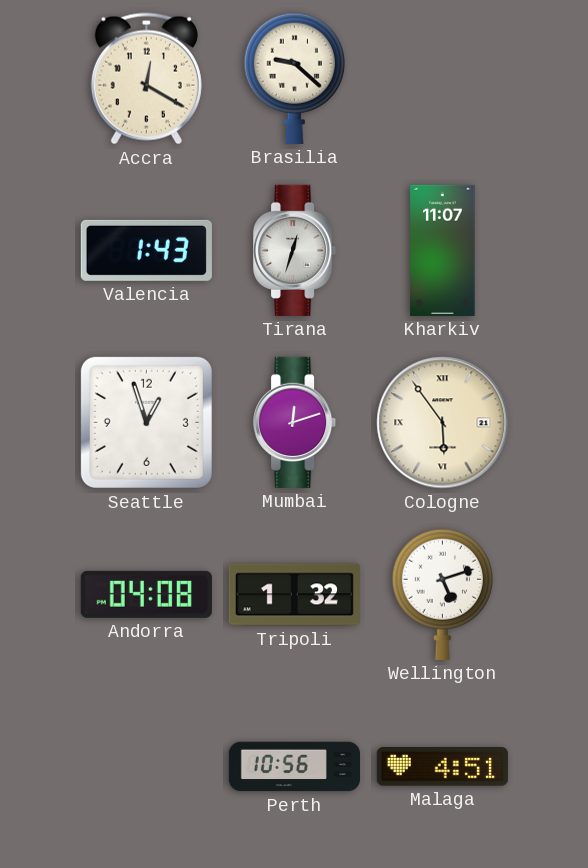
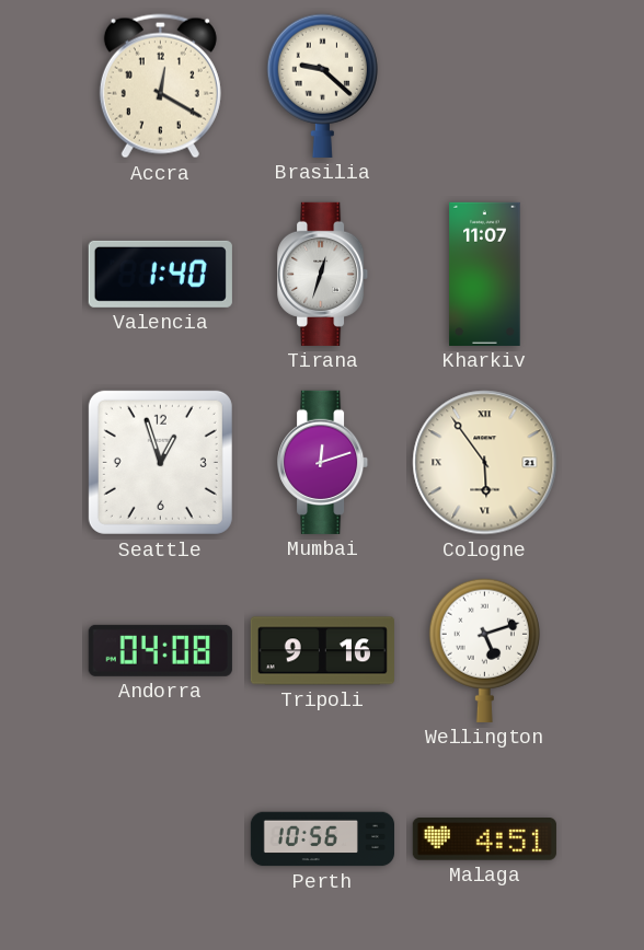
Valencia: 1:43 -> 1:40 (160, 274)
Tripoli: 1:32 -> 9:16 (322, 651)
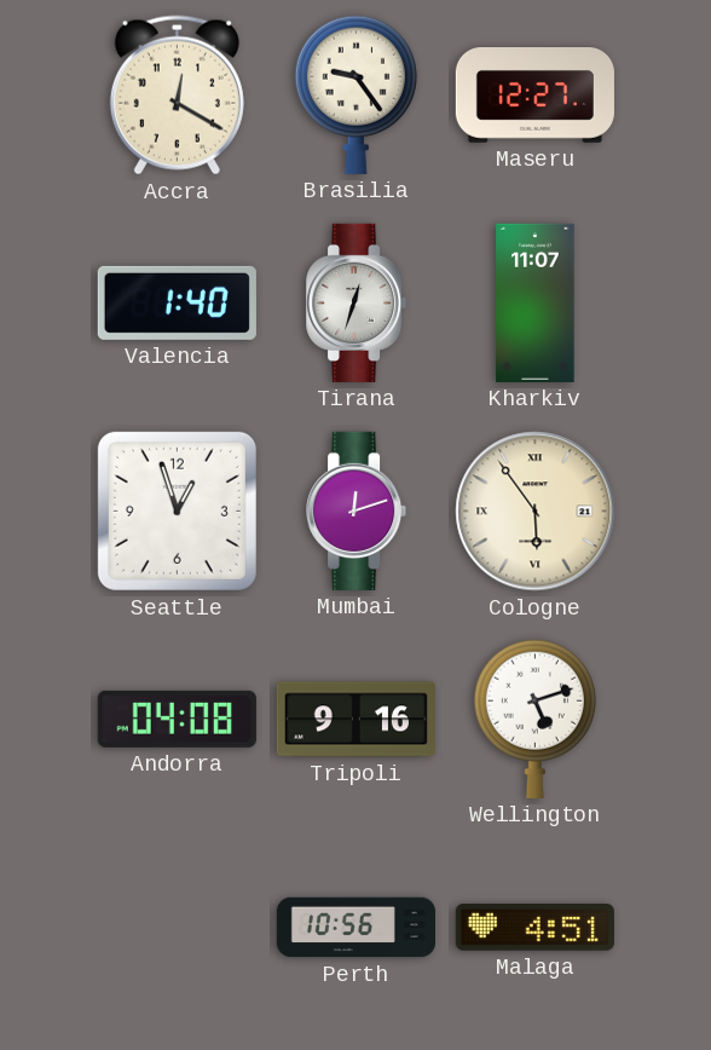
Brasilia: 9:22 -> 9:24 (355, 94)
Maseru: none -> 12:27 (534, 96)
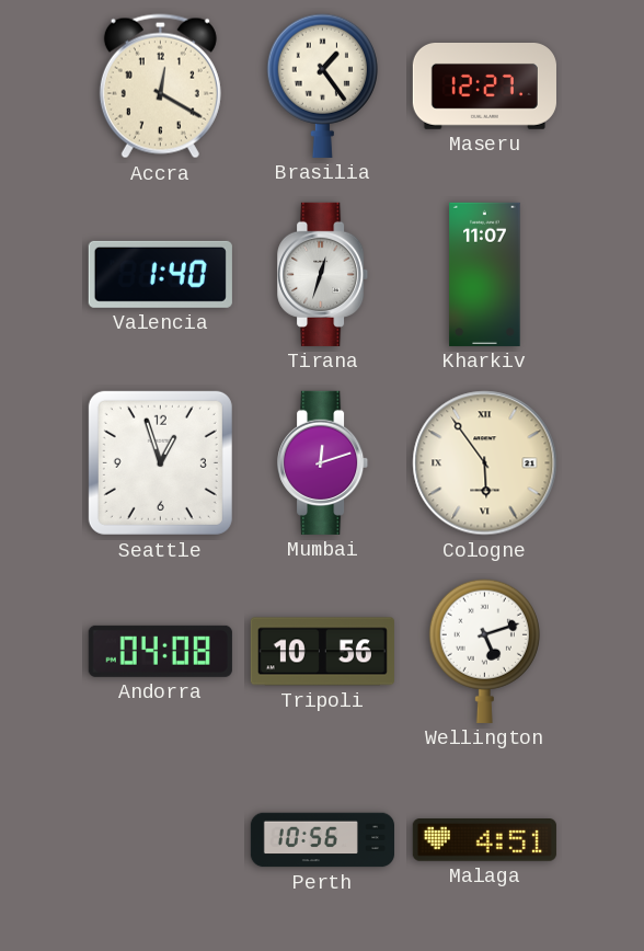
Brasilia: 9:24 -> 1:24 (322, 85)
Tripoli: 9:16 -> 10:56 (322, 652)
